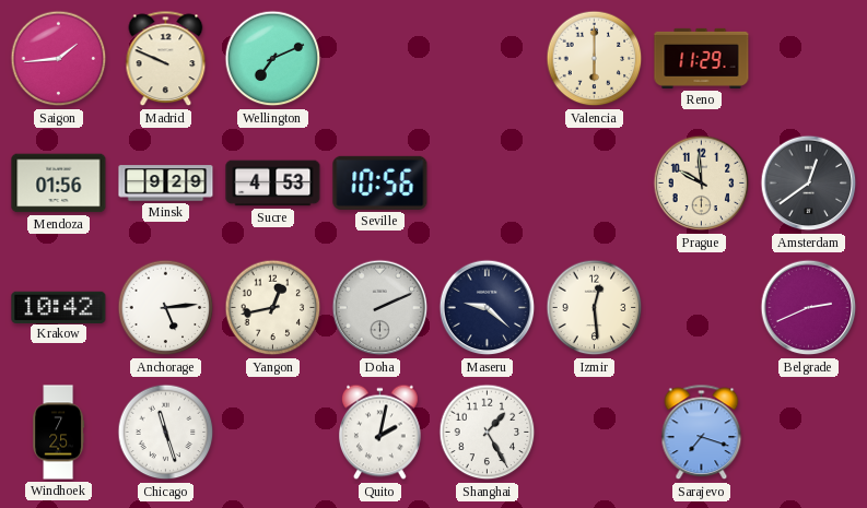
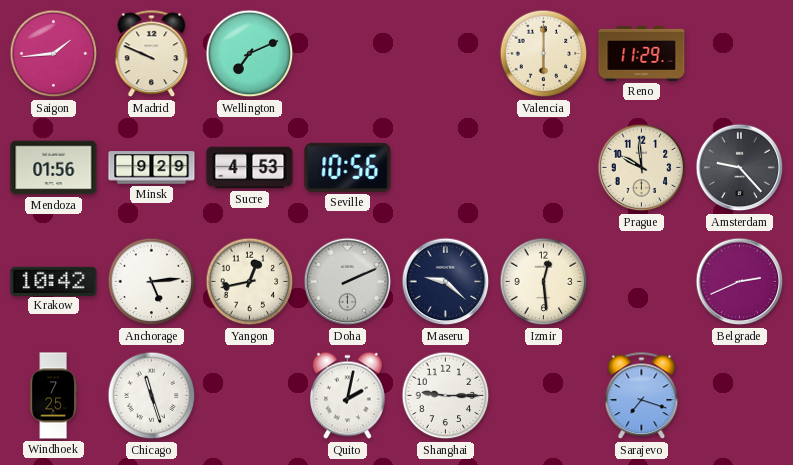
Amsterdam: 12:39 -> 9:23 (740, 168)
Shanghai: 1:25 -> 9:15 (446, 396)
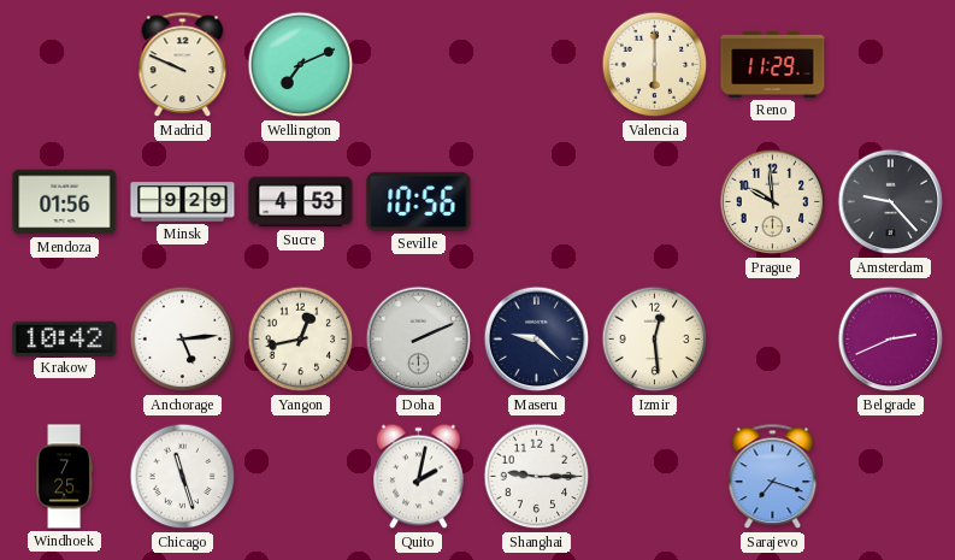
Saigon: 1:44 -> none (54, 54)
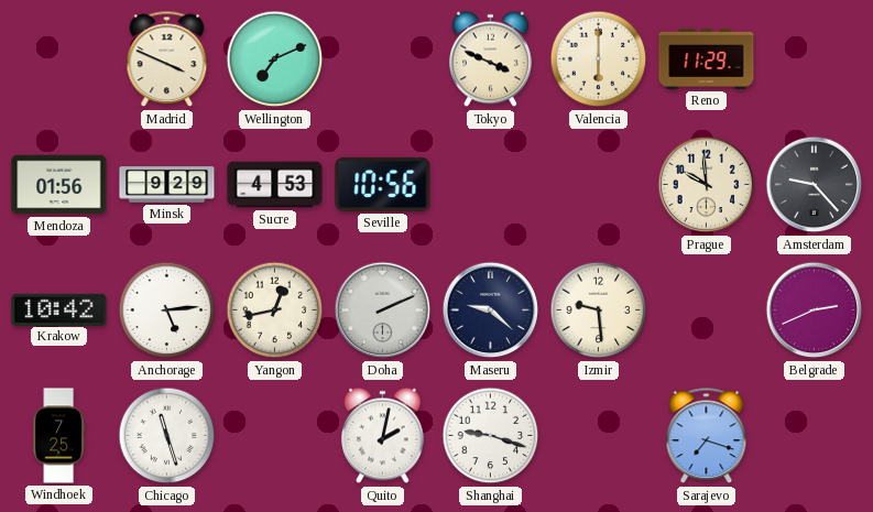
Madrid: 9:49 -> 3:49 (167, 59)
Tokyo: none -> 3:49 (491, 59)
Izmir: 12:29 -> 9:29 (599, 311)
Shanghai: 9:15 -> 9:18 (491, 436)
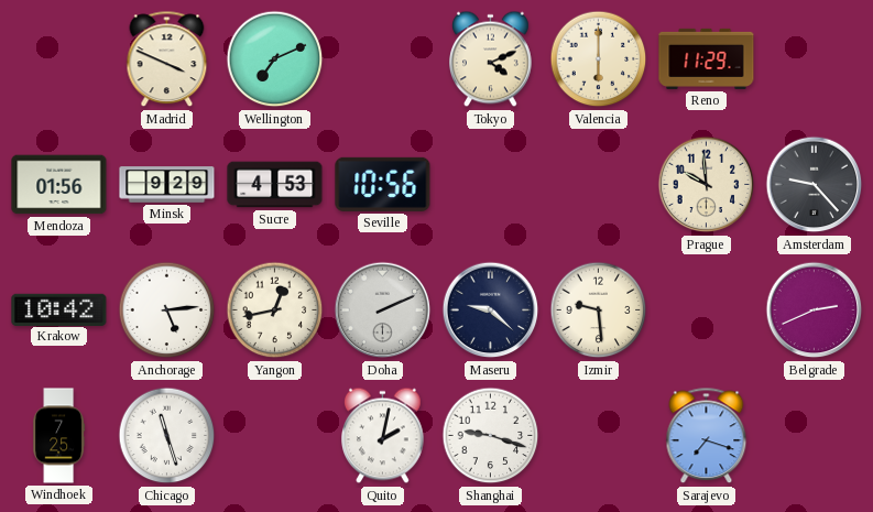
Tokyo: 3:49 -> 4:11 (491, 59)
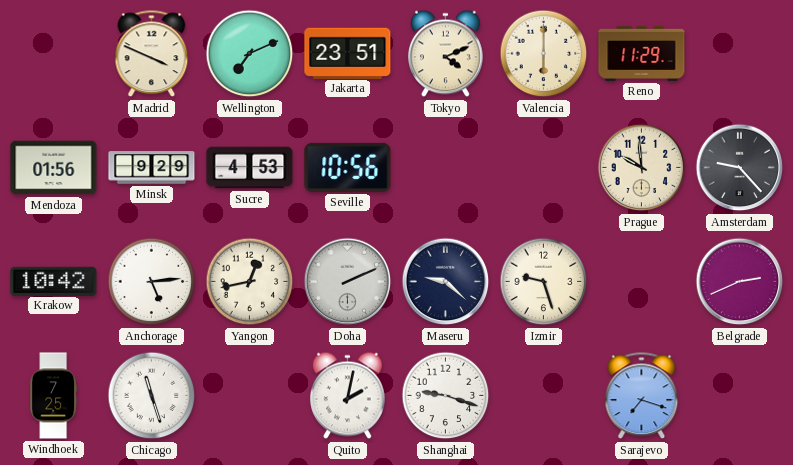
Jakarta: none -> 23:51 (348, 53)
Izmir: 9:29 -> 9:27 (544, 282)
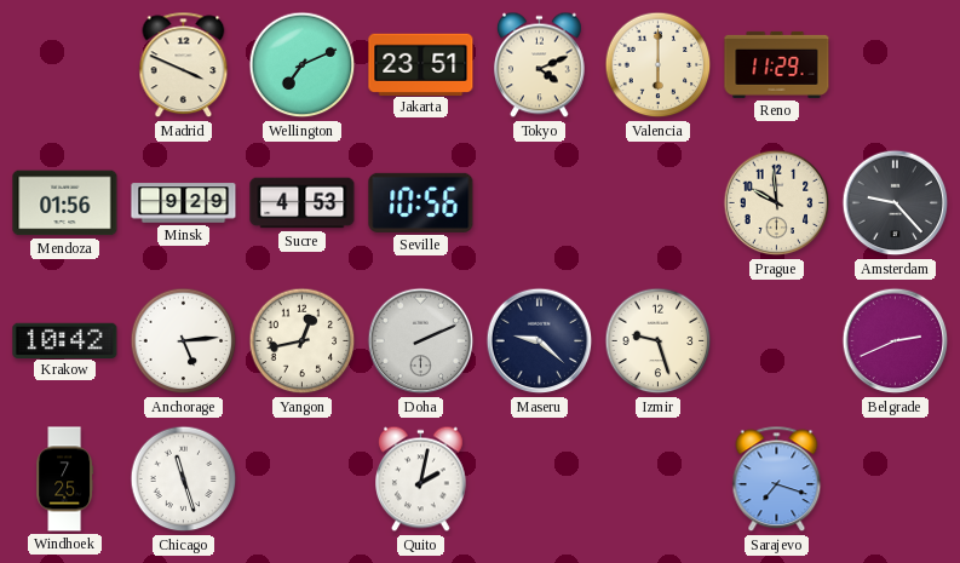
Shanghai: 9:18 -> none (446, 396)
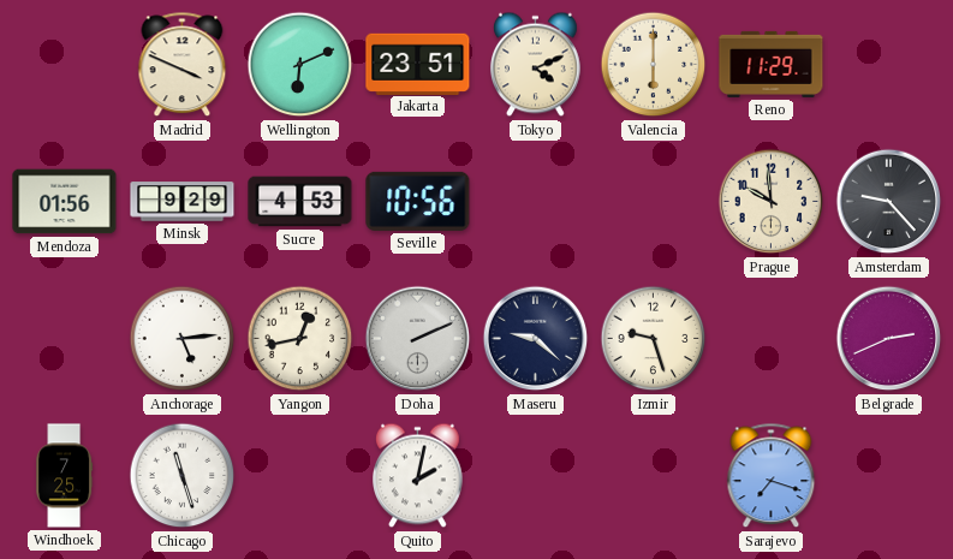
Wellington: 7:11 -> 6:11 (300, 65)
Krakow: 10:42 -> none (65, 340)
